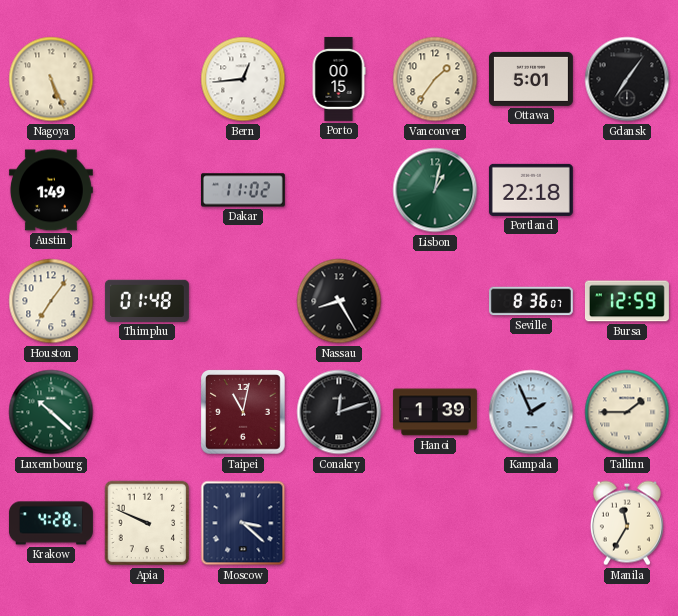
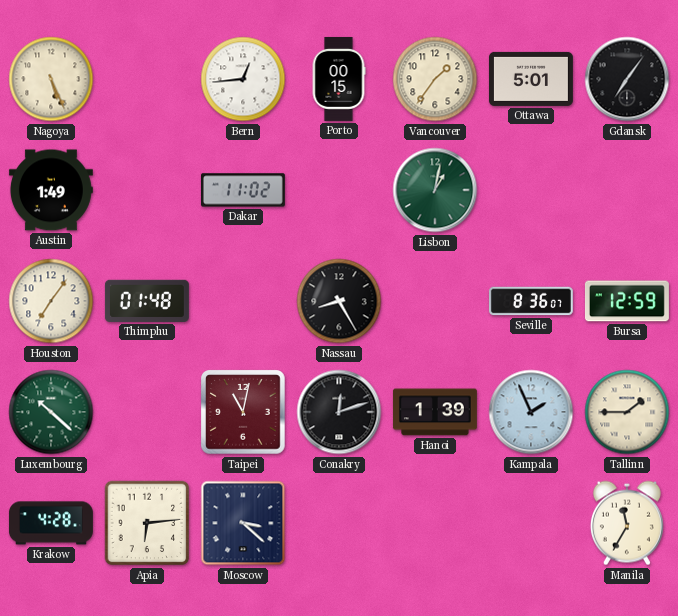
Portland: 22:18 -> none (531, 190)
Apia: 9:49 -> 6:14 (147, 523)
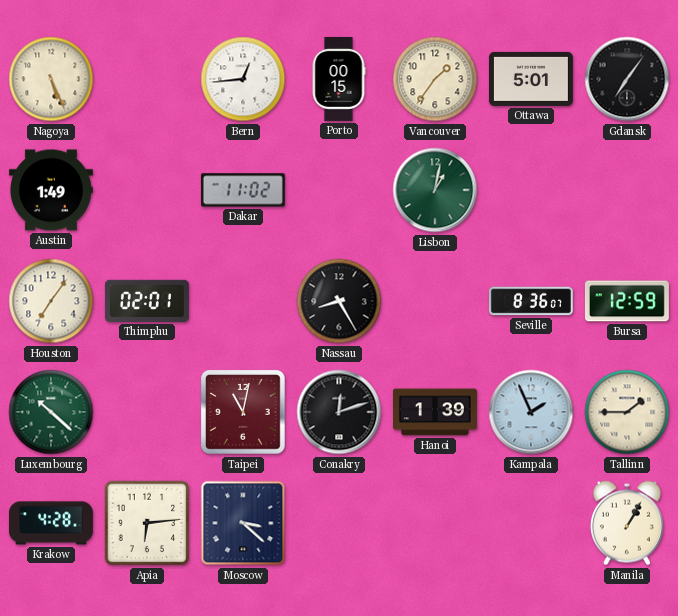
Thimphu: 01:48 -> 02:01 (147, 301)
Manila: 11:35 -> 1:05 (627, 523)
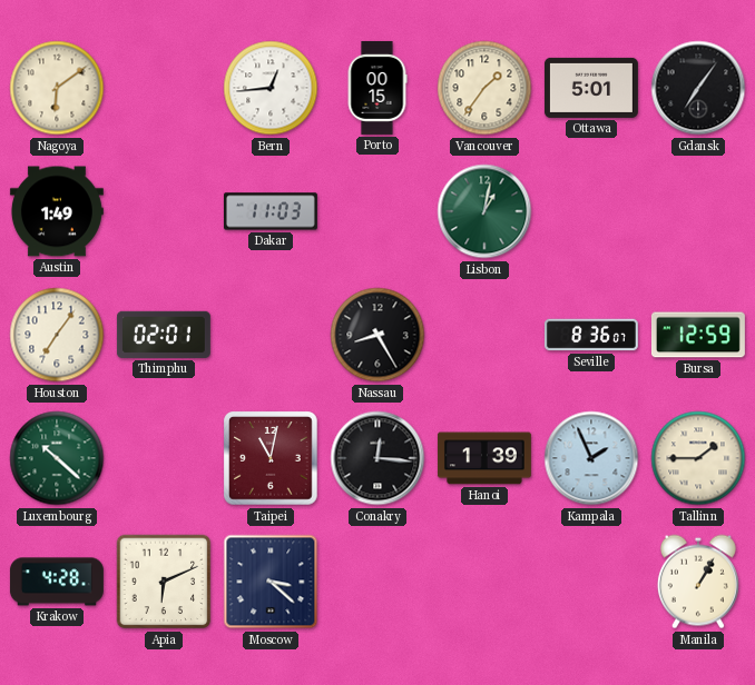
Nagoya: 5:26 -> 6:09 (57, 88)
Dakar: 11:02 -> 11:03 (271, 211)
Conakry: 12:12 -> 12:16 (377, 458)
Apia: 6:14 -> 6:11 (164, 582)
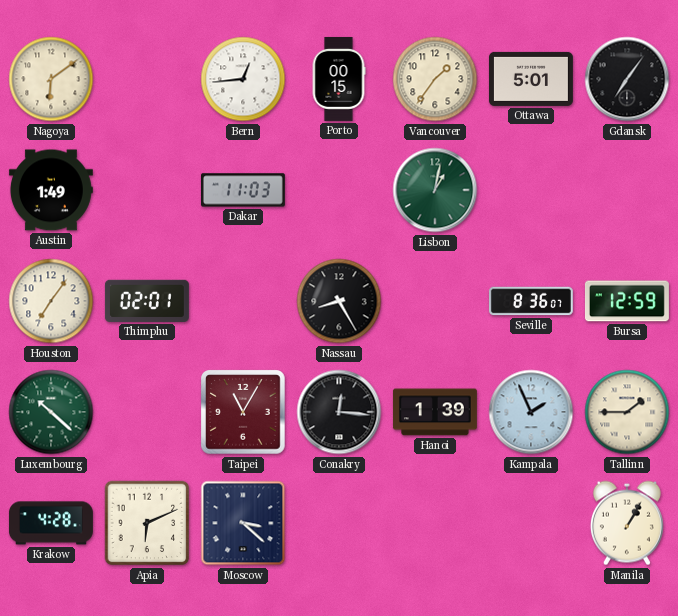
Taipei: 11:02 -> 11:05 (243, 412)
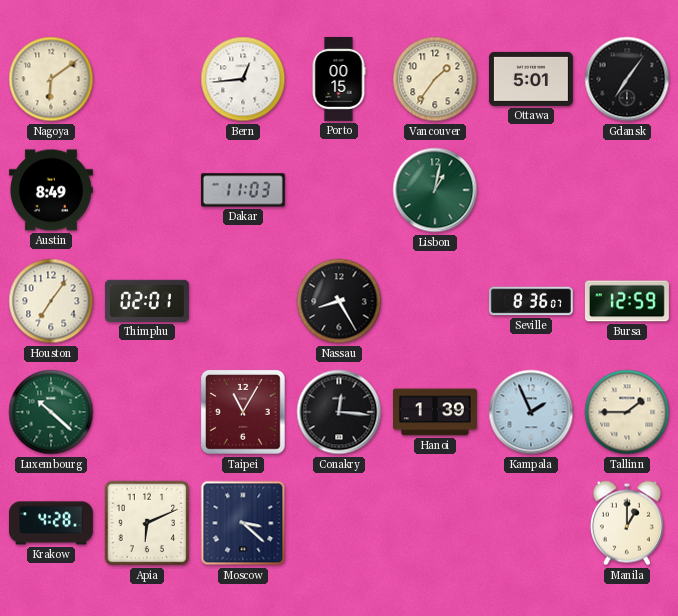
Austin: 1:49 -> 8:49 (51, 190)
Manila: 1:05 -> 1:00 (627, 523)
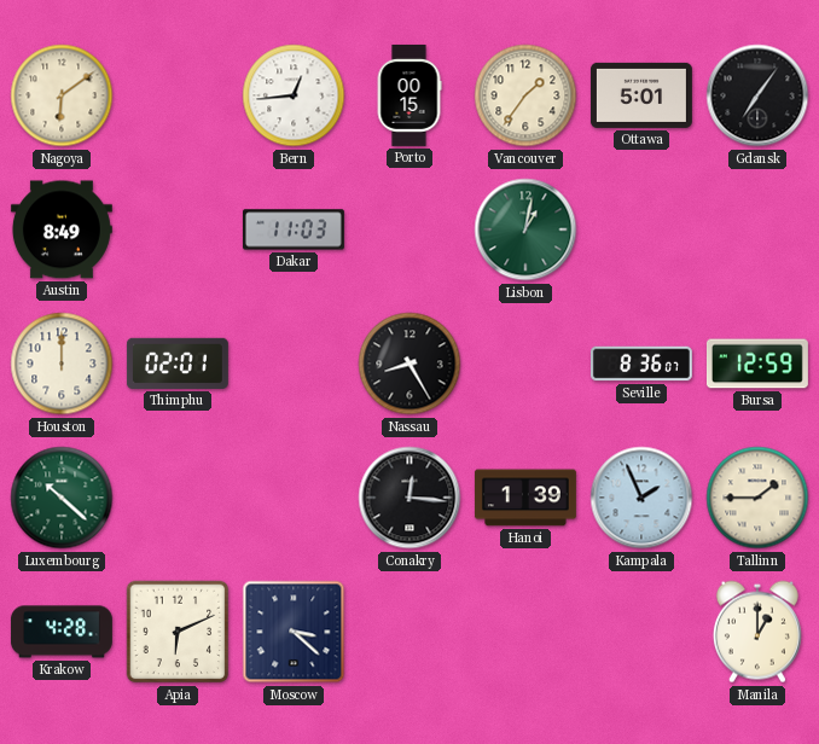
Houston: 7:06 -> 12:00 (62, 364)
Taipei: 11:05 -> none (243, 412)
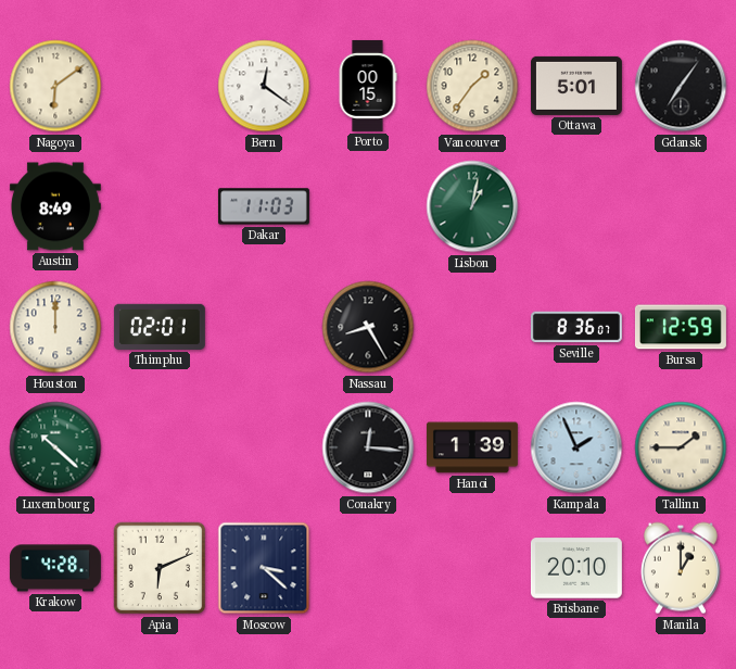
Bern: 12:44 -> 12:21 (264, 86)
Brisbane: none -> 20:10 (576, 568)
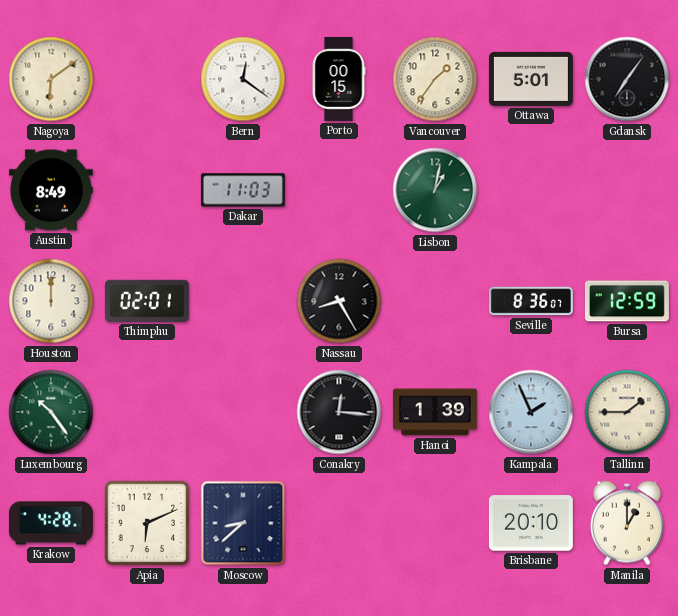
Luxembourg: 10:22 -> 10:24 (51, 412)
Moscow: 3:22 -> 8:38 (243, 523)
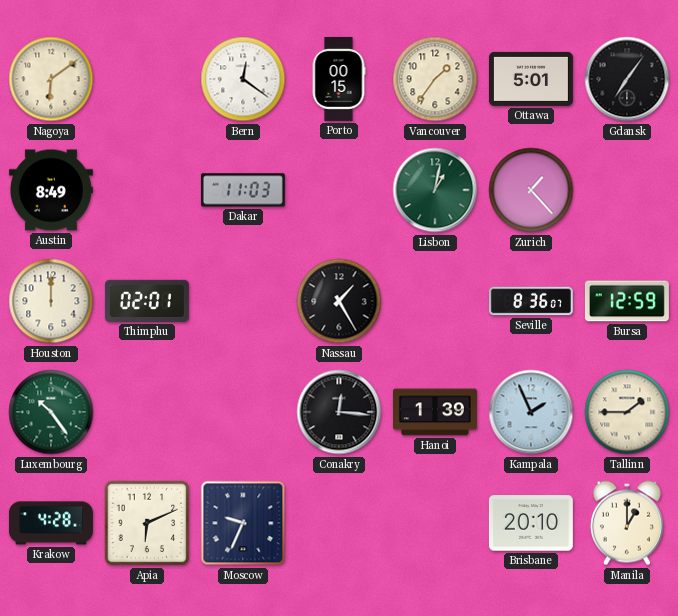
Zurich: none -> 1:23 (531, 190)
Nassau: 8:25 -> 1:25 (339, 301)
Moscow: 8:38 -> 9:34 (243, 523)
